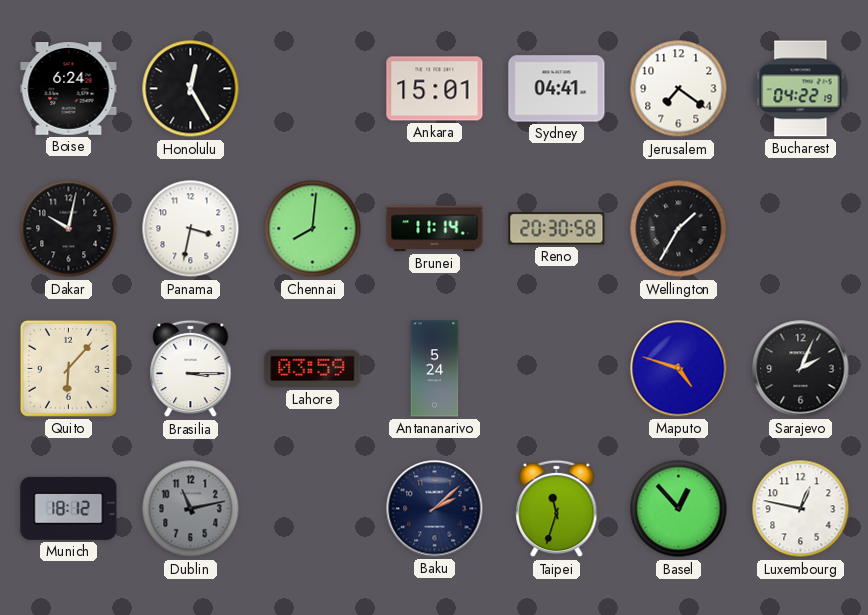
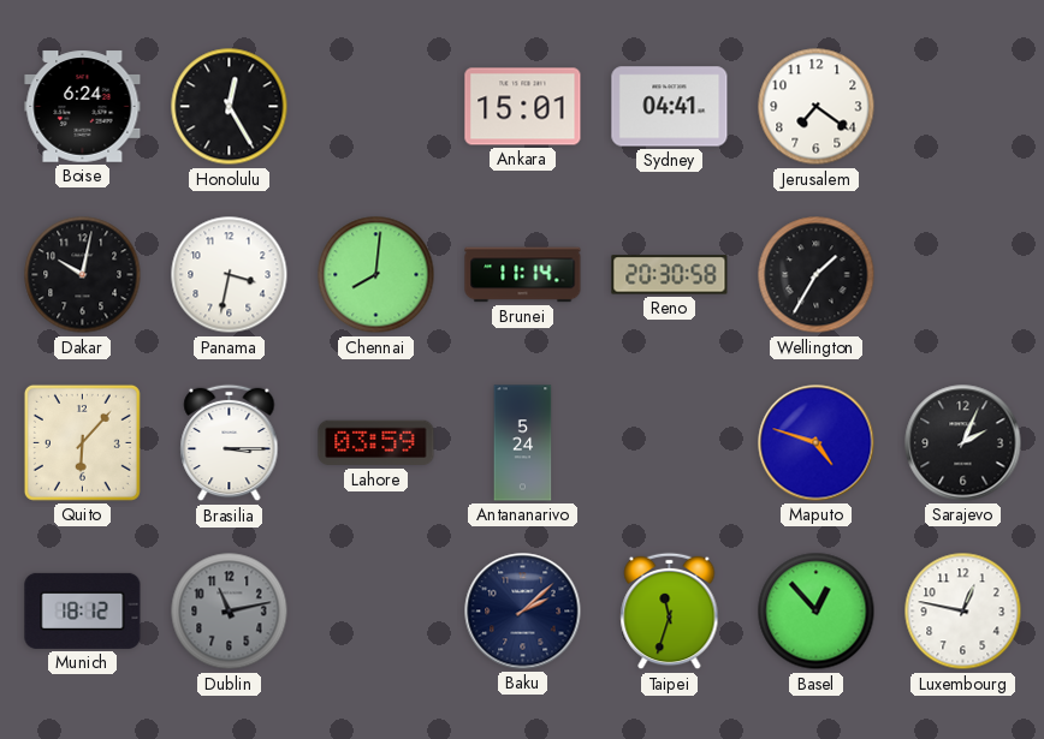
Bucharest: 04:22 -> none (801, 89)
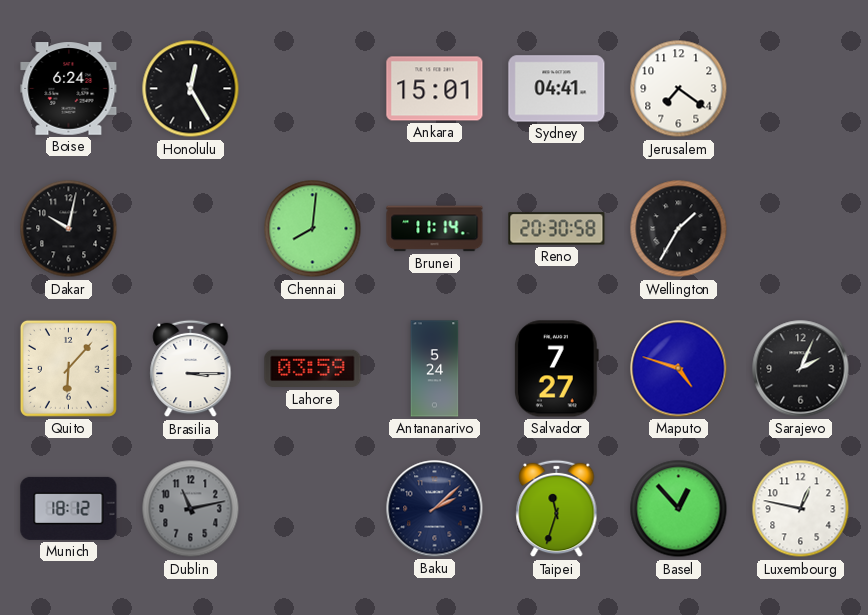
Panama: 3:32 -> none (230, 275)
Salvador: none -> 7:27 (556, 369)
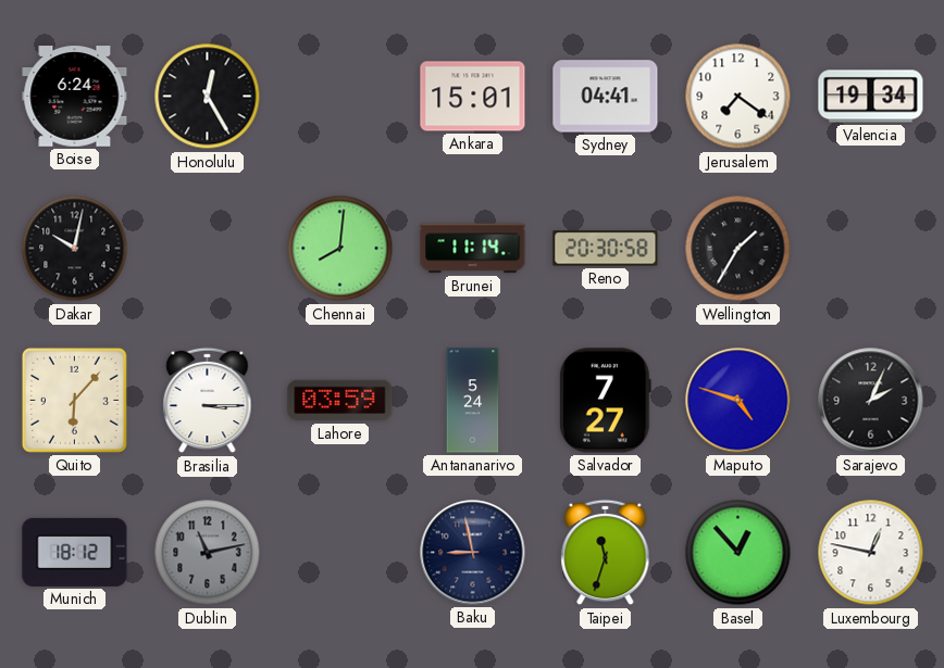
Valencia: none -> 19:34 (871, 97)
Baku: 2:08 -> 8:58 (473, 553)
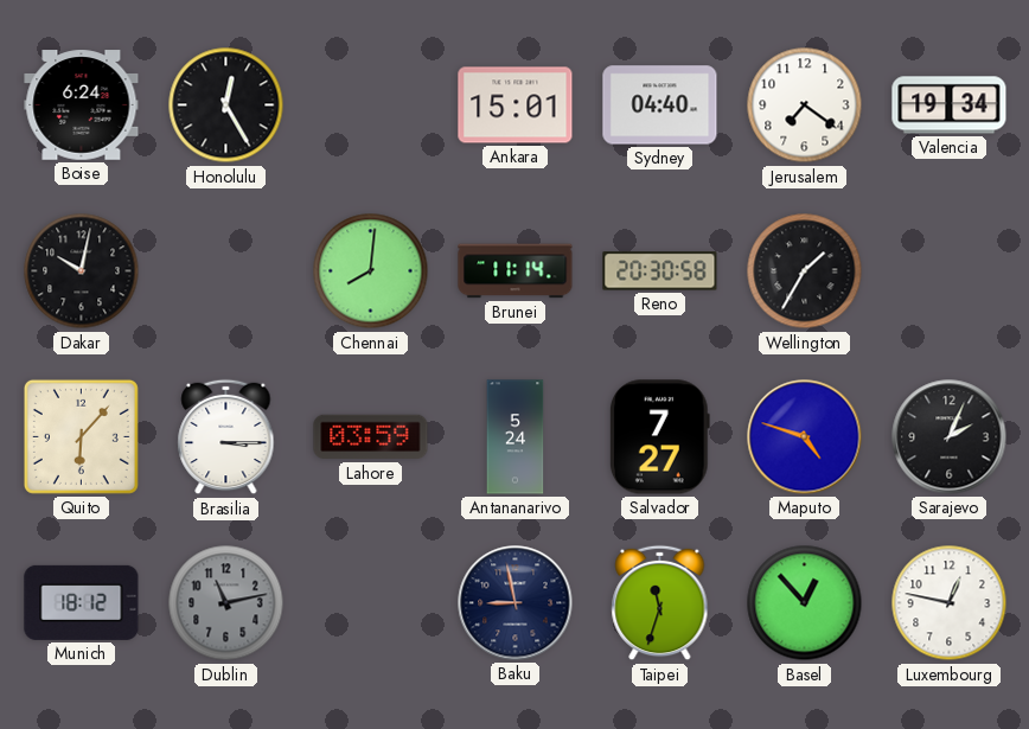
Sydney: 04:41 -> 04:40 (660, 105)
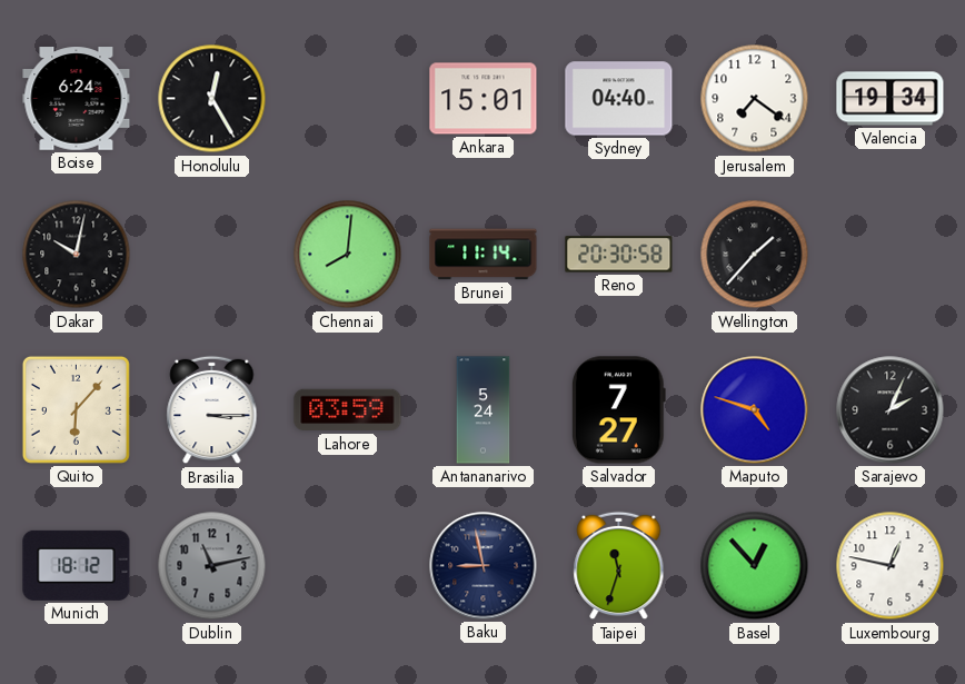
Wellington: 1:35 -> 1:37 (755, 255)
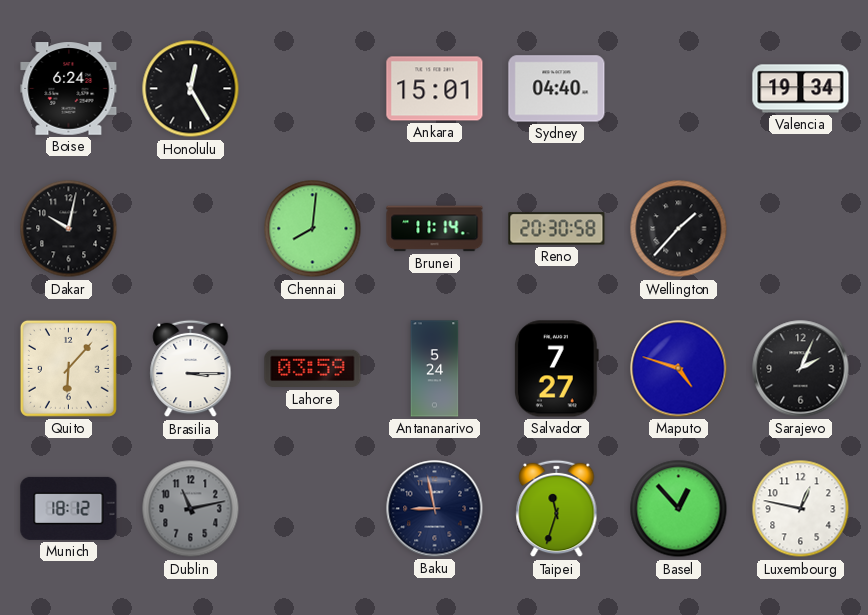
Jerusalem: 7:21 -> none (755, 99)
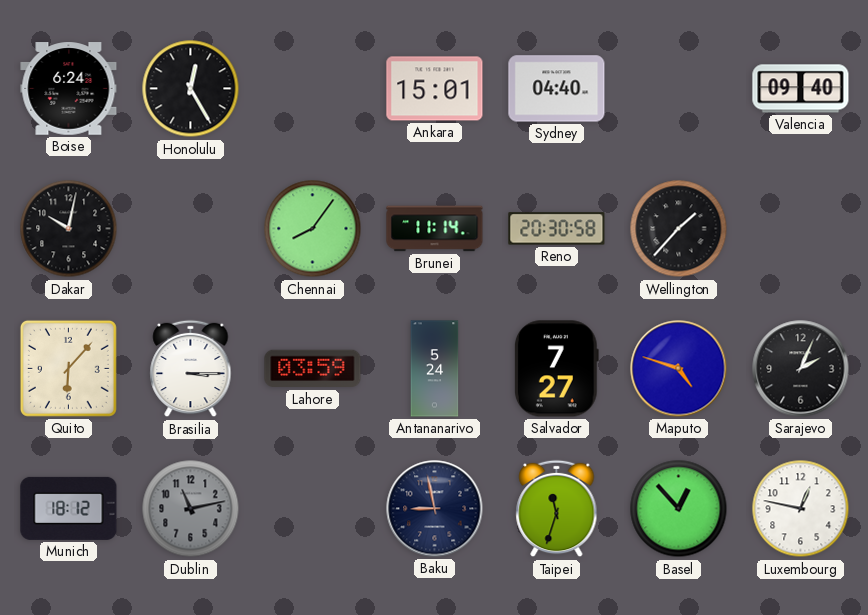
Valencia: 19:34 -> 09:40 (801, 89)
Chennai: 8:01 -> 8:06 (313, 229)
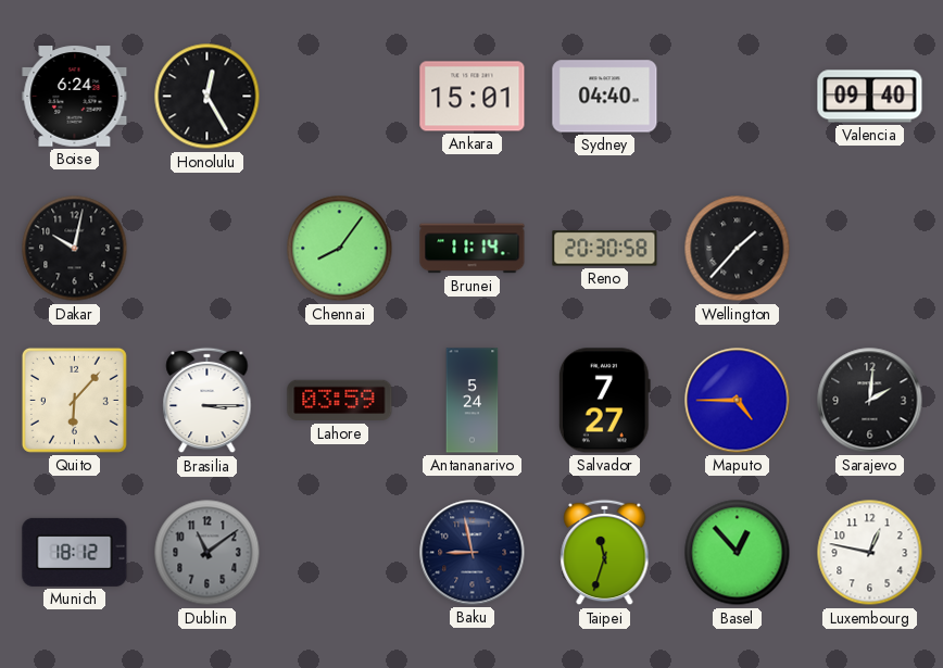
Maputo: 4:48 -> 4:45 (738, 401)
Sarajevo: 2:04 -> 2:01 (870, 401)
Dublin: 11:13 -> 11:09 (208, 553)
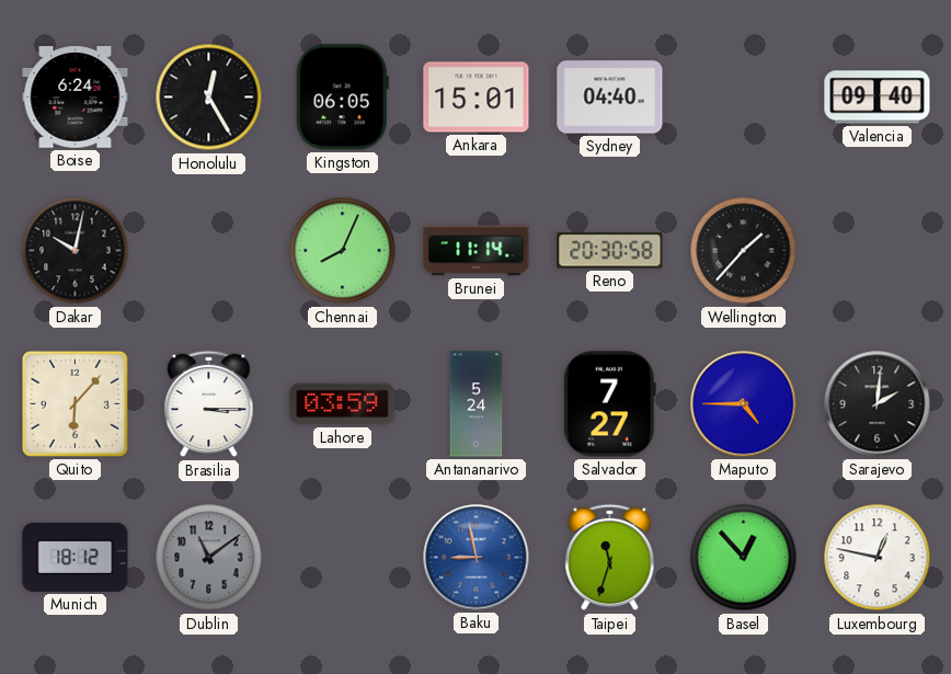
Kingston: none -> 06:05 (342, 98)
Chennai: 8:06 -> 8:04 (343, 251)
Baku dial: navy -> blue (477, 558)
